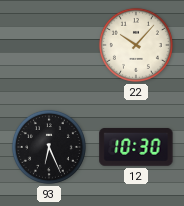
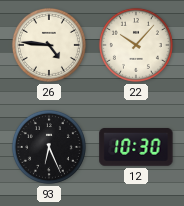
26: none -> 4:46 (49, 45)
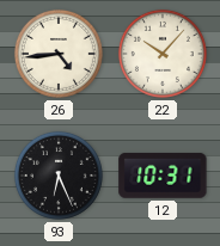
26: 4:46 -> 4:44 (59, 54)
12: 10:30 -> 10:31 (163, 176)
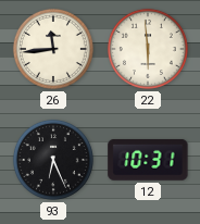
26: 4:44 -> 11:44 (53, 49)
22: 10:07 -> 5:59 (148, 49)
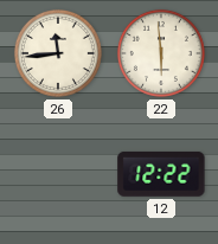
93: 6:26 -> none (53, 160)
12: 10:31 -> 12:22 (161, 174)
